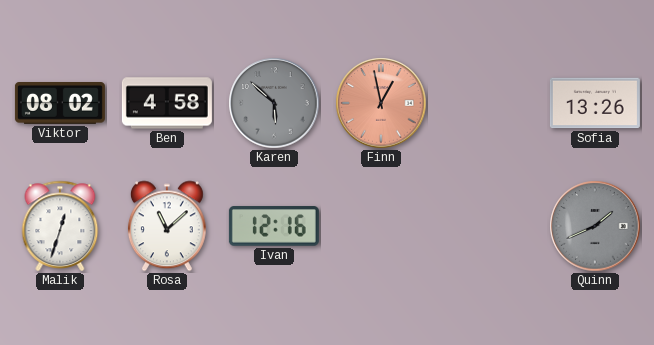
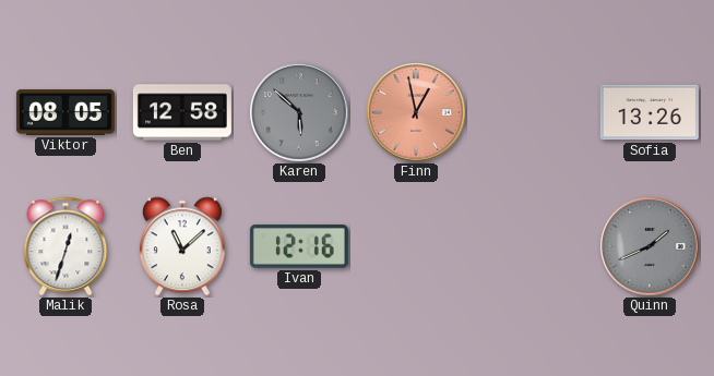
Viktor: 08:02 -> 08:05 (66, 113)
Ben: 4:58 -> 12:58 (182, 112)
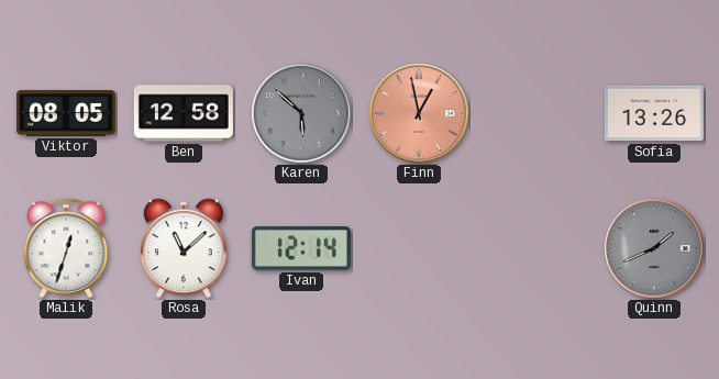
Ivan: 12:16 -> 12:14 (301, 248)
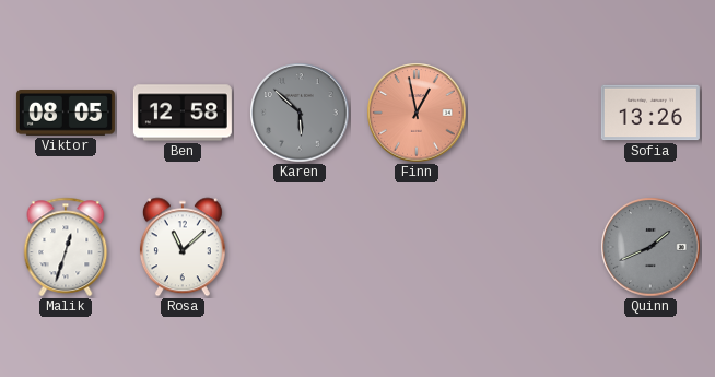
Ivan: 12:14 -> none (301, 248)
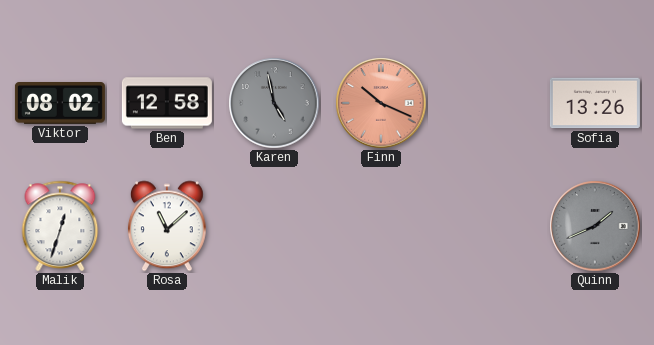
Viktor: 08:05 -> 08:02 (60, 104)
Karen: 5:52 -> 4:58 (274, 103)
Finn: 12:58 -> 10:19 (381, 103)
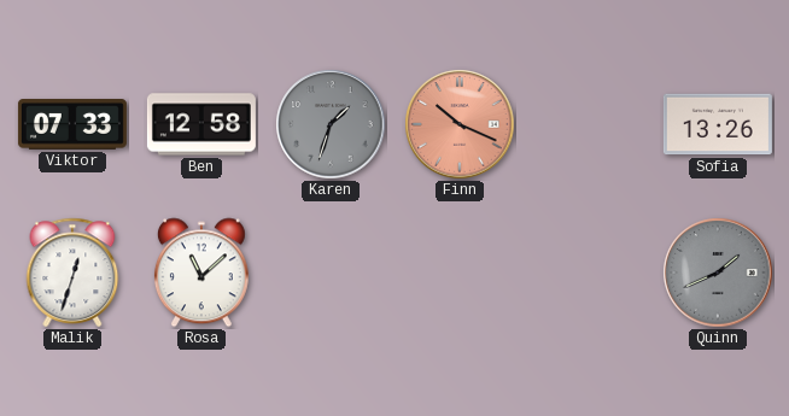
Viktor: 08:02 -> 07:33 (72, 125)
Karen: 4:58 -> 1:33 (331, 124)
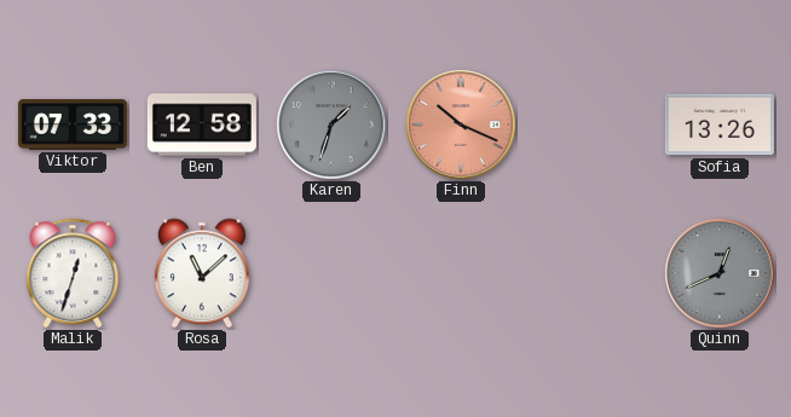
Quinn: 1:41 -> 12:41 (720, 273)
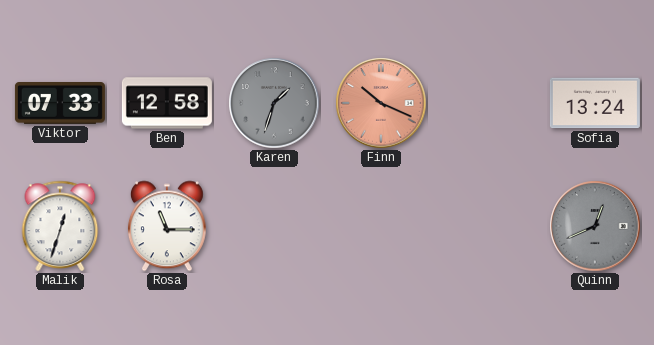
Sofia: 13:26 -> 13:24 (595, 103)
Rosa: 11:08 -> 11:15 (167, 226)
